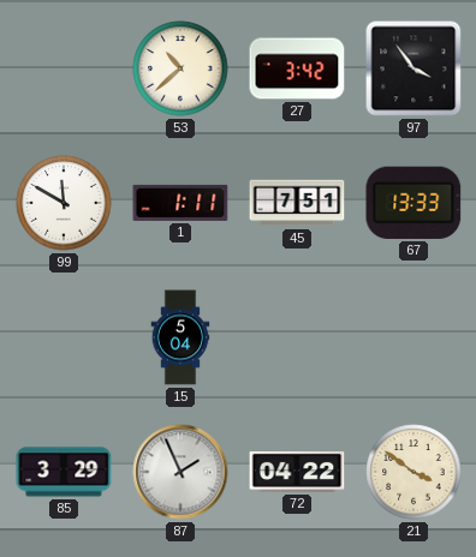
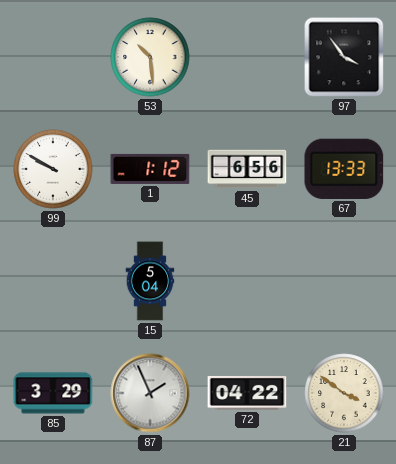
53: 10:38 -> 10:29 (150, 57)
27: 3:42 -> none (297, 68)
99: 11:50 -> 9:50 (53, 169)
1: 1:11 -> 1:12 (150, 169)
45: 7:51 -> 6:56 (247, 169)
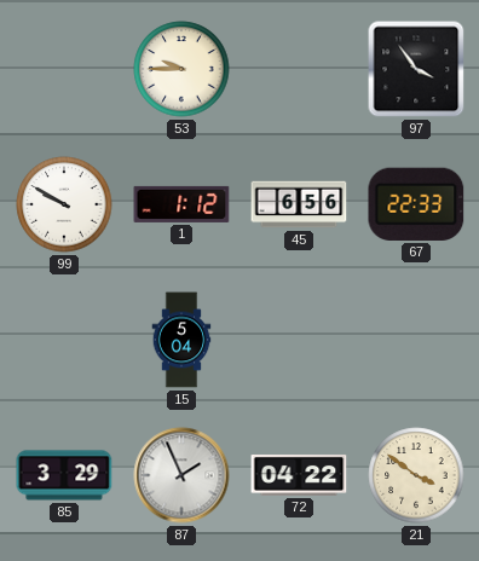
53: 10:29 -> 9:45 (181, 69)
67: 13:33 -> 22:33 (416, 204)
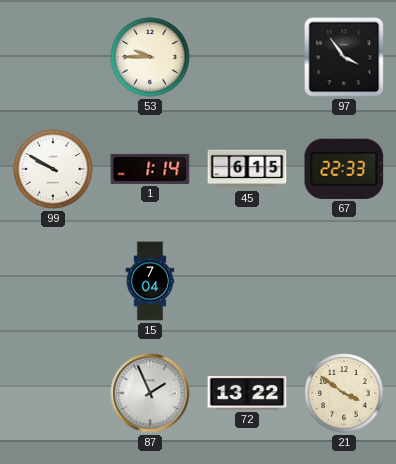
1: 1:12 -> 1:14 (150, 169)
45: 6:56 -> 6:15 (247, 169)
15: 5:04 -> 7:04 (150, 281)
85: 3:29 -> none (64, 475)
72: 04:22 -> 13:22 (247, 393)
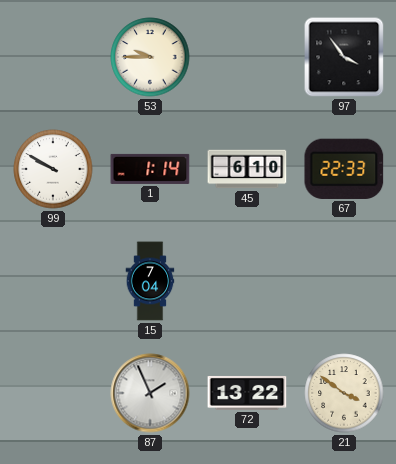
45: 6:15 -> 6:10 (247, 169)
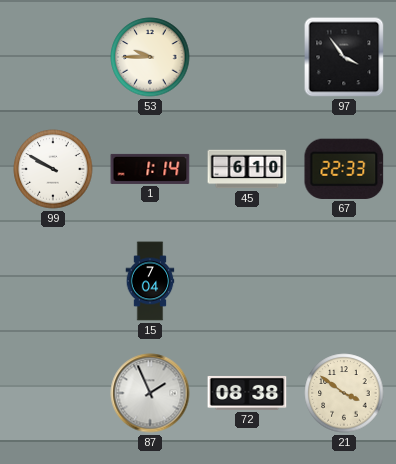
72: 13:22 -> 08:38 (247, 393)
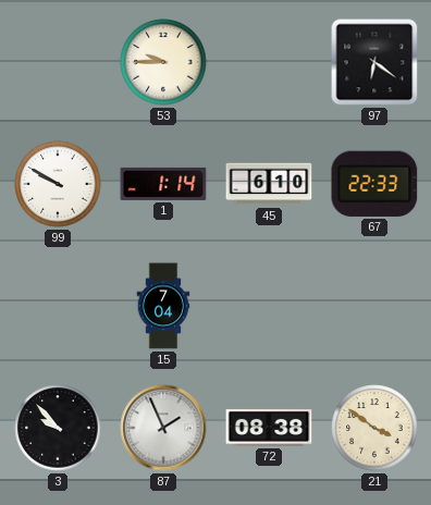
97: 3:54 -> 6:21 (374, 62)
3: none -> 9:53 (58, 428)
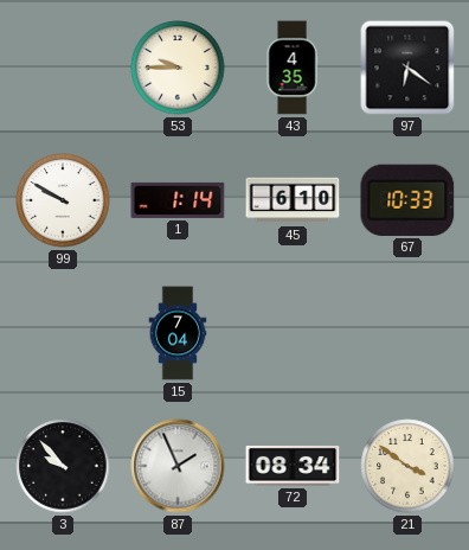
43: none -> 4:35 (293, 68)
67: 22:33 -> 10:33 (407, 200)
72: 08:38 -> 08:34 (293, 466)
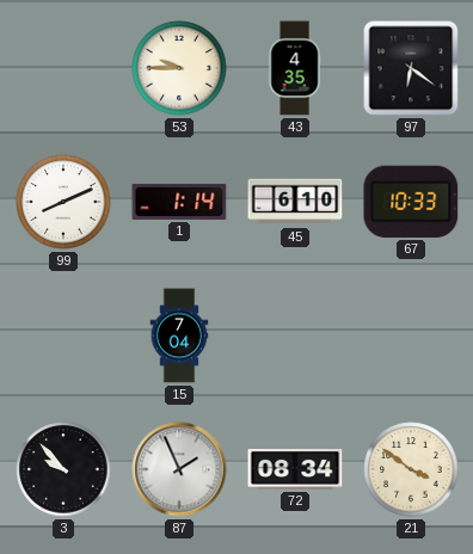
99: 9:50 -> 8:11 (63, 202)
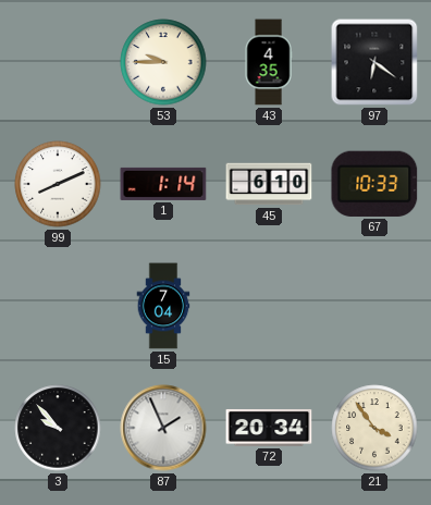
72: 08:34 -> 20:34 (269, 428)
21: 3:51 -> 3:54 (374, 428)
